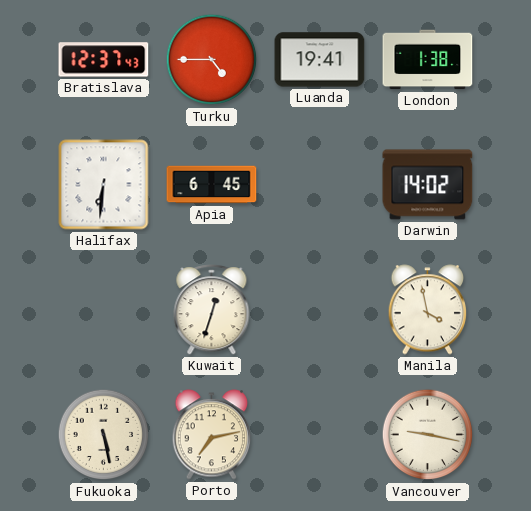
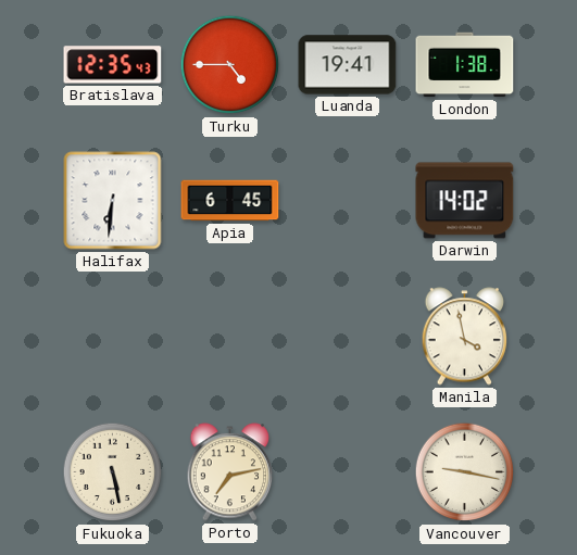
Bratislava: 12:37 -> 12:35 (113, 65)
Kuwait: 12:33 -> none (212, 310)
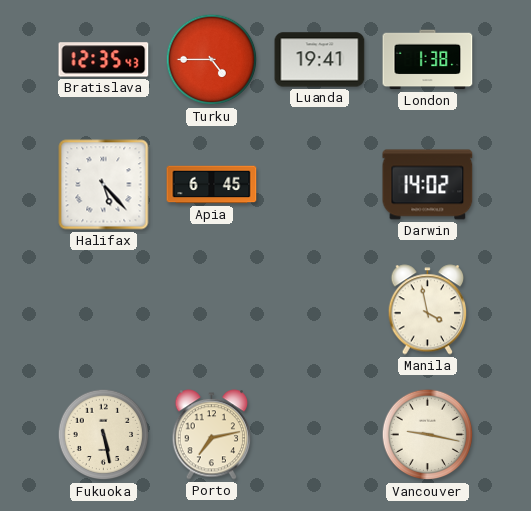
Halifax: 6:31 -> 5:23 (104, 185)
